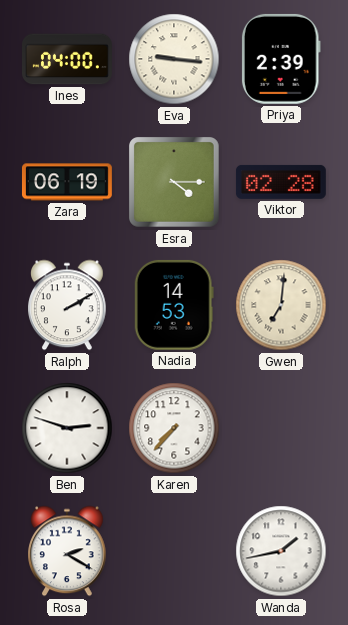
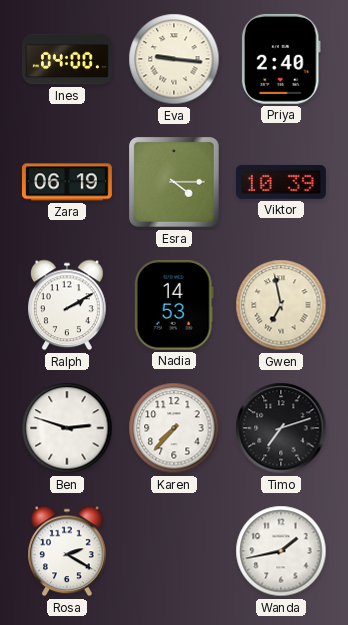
Priya: 2:39 -> 2:40 (281, 59)
Viktor: 02:28 -> 10:39 (281, 182)
Gwen: 7:01 -> 6:58 (281, 305)
Timo: none -> 7:12 (281, 428)
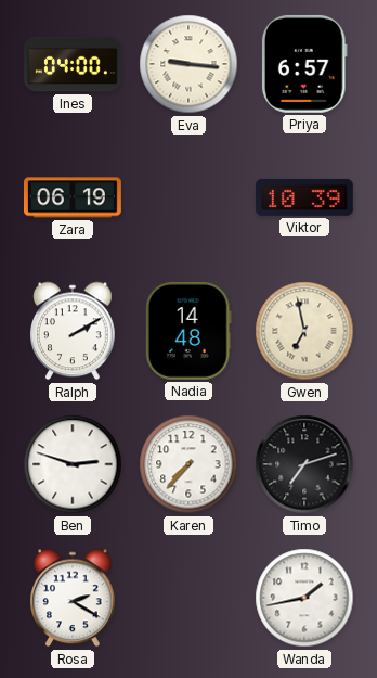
Priya: 2:40 -> 6:57 (304, 64)
Esra: 4:15 -> none (175, 183)
Nadia: 14:53 -> 14:48 (188, 331)
